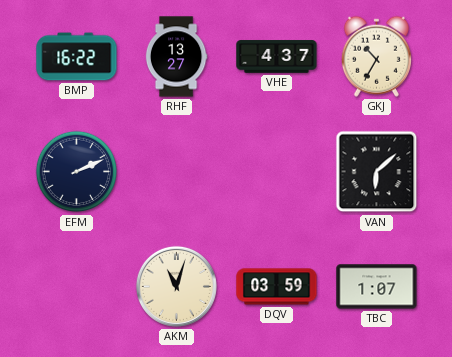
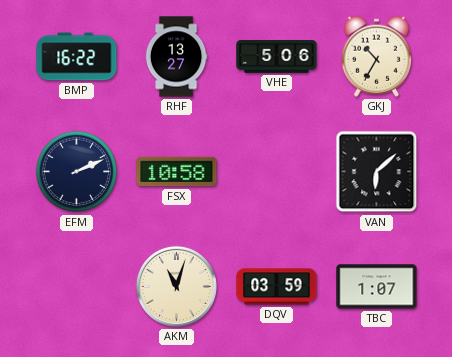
VHE: 4:37 -> 5:06 (277, 57)
FSX: none -> 10:58 (177, 172)
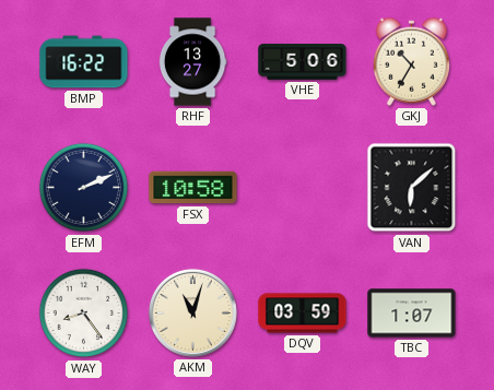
WAY: none -> 8:24 (84, 314)
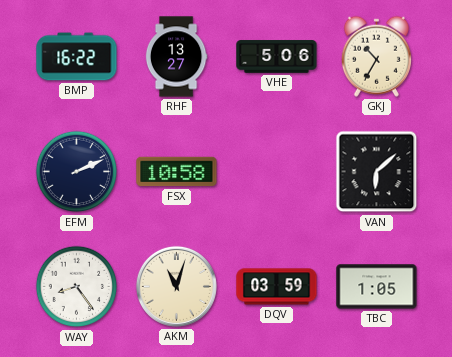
TBC: 1:07 -> 1:05 (377, 287)
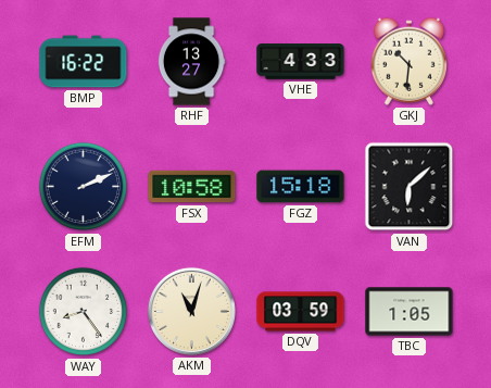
VHE: 5:06 -> 4:33 (301, 62)
GKJ: 10:35 -> 10:31 (408, 61)
FGZ: none -> 15:18 (301, 187)
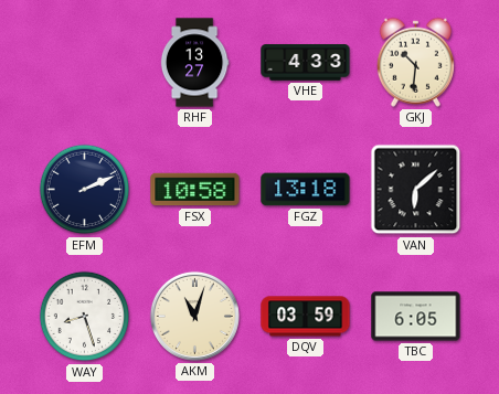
BMP: 16:22 -> none (84, 62)
FGZ: 15:18 -> 13:18 (306, 190)
WAY: 8:24 -> 8:27 (85, 317)
TBC: 1:05 -> 6:05 (416, 317)
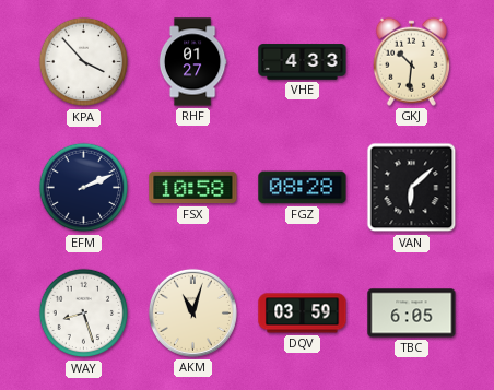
KPA: none -> 3:53 (84, 62)
RHF: 13:27 -> 01:27 (192, 62)
FGZ: 13:18 -> 08:28 (303, 188)
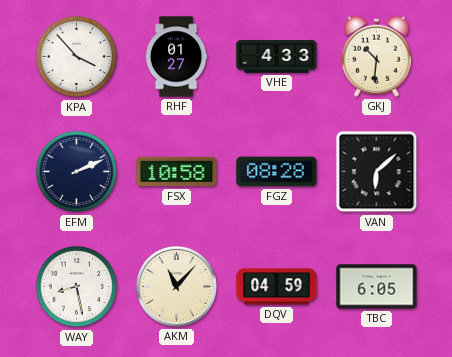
WAY: 8:27 -> 8:28 (77, 287)
AKM: 11:03 -> 11:07 (176, 286)
DQV: 03:59 -> 04:59 (277, 287)
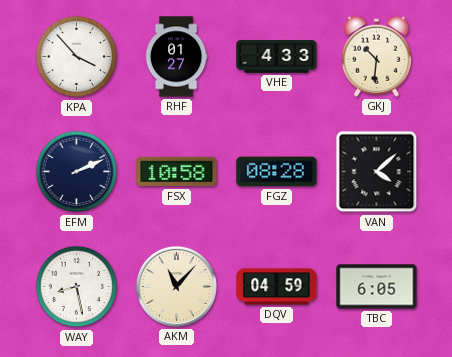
VAN: 6:08 -> 4:08 (377, 172)
